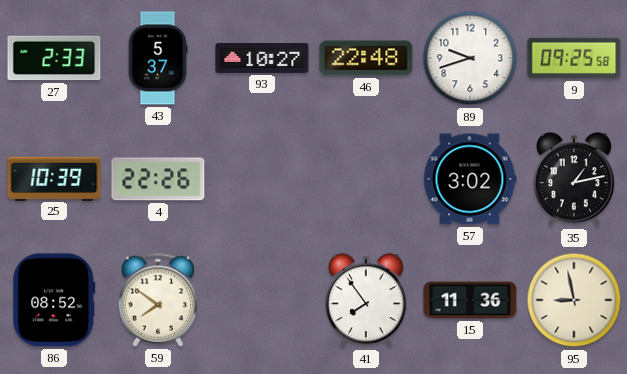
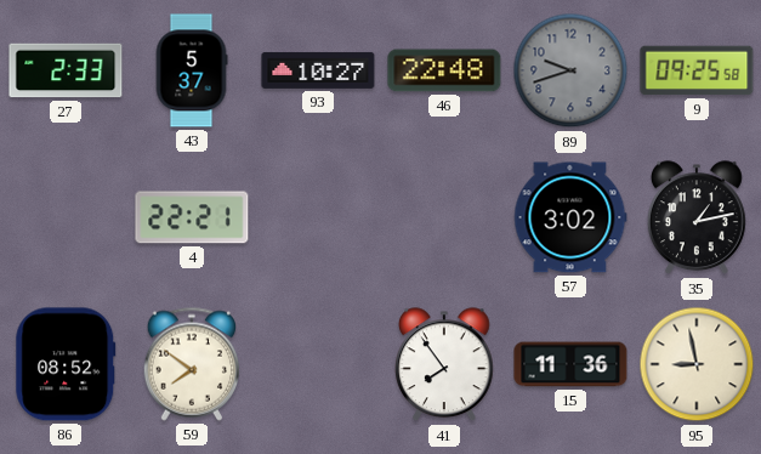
89 dial: white -> grey (570, 70)
25: 10:39 -> none (54, 178)
4: 22:26 -> 22:21 (192, 217)
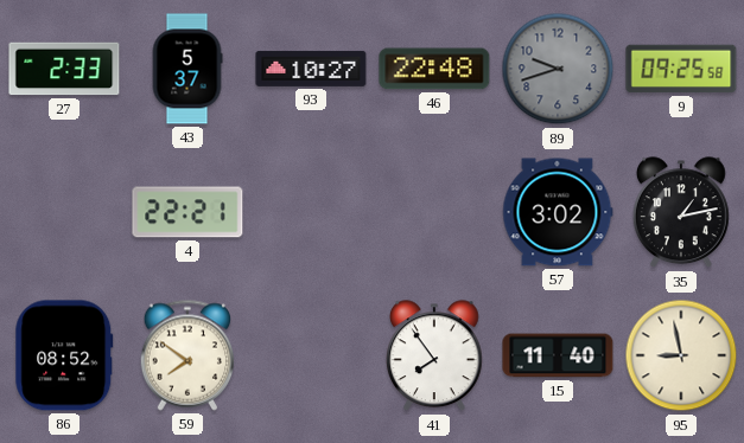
15: 11:36 -> 11:40 (558, 355)
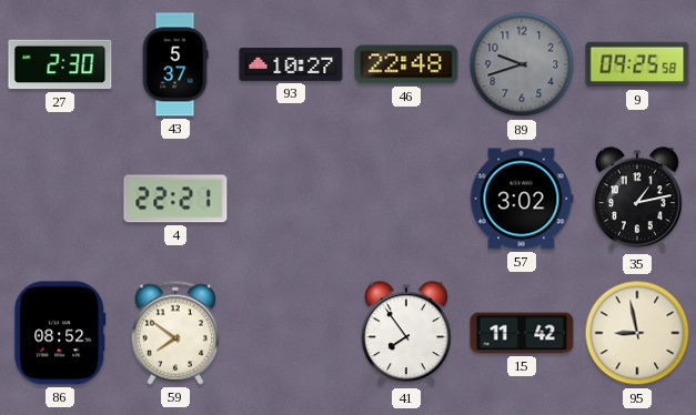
27: 2:33 -> 2:30 (60, 64)
15: 11:40 -> 11:42 (522, 333)
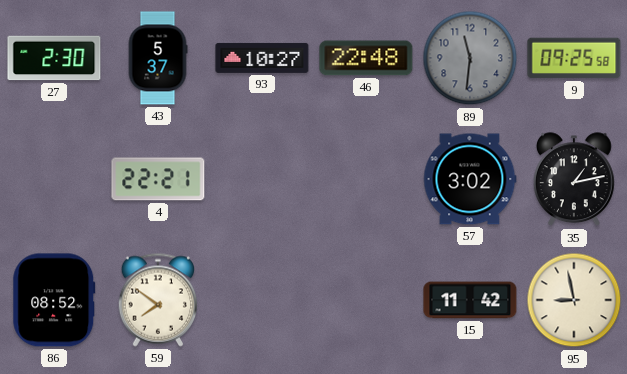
89: 9:42 -> 11:31 (470, 58)
41: 7:54 -> none (407, 334)
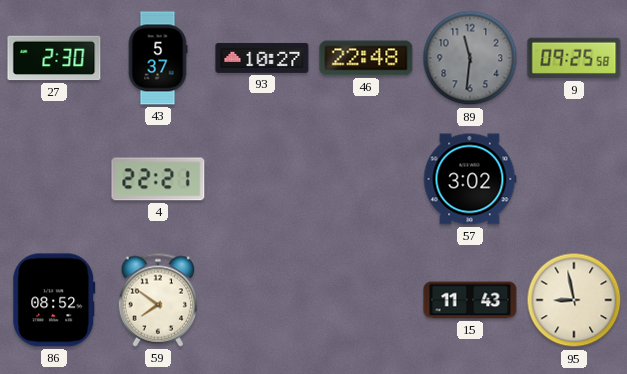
35: 1:13 -> none (575, 180)
15: 11:42 -> 11:43 (470, 300)
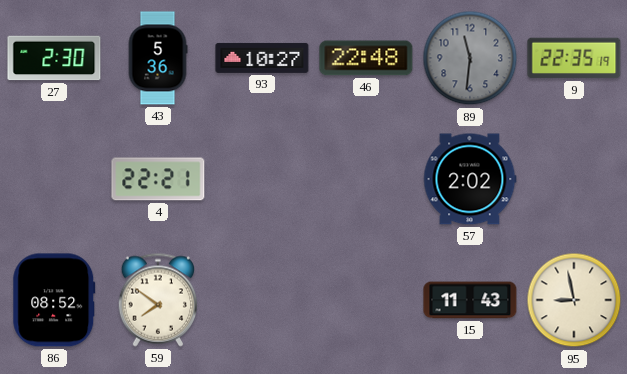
43: 5:37 -> 5:36 (158, 58)
9: 09:25 -> 22:35 (574, 58)
57: 3:02 -> 2:02 (470, 179)
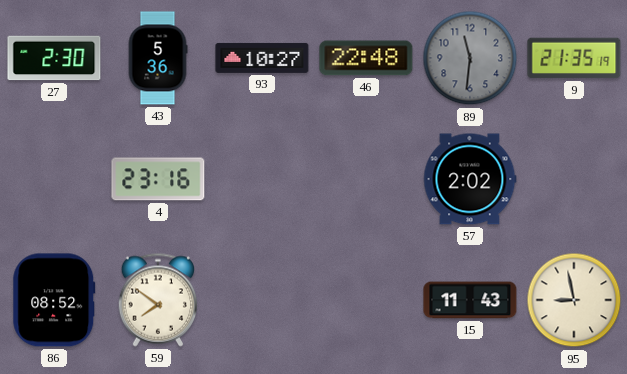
9: 22:35 -> 21:35 (574, 58)
4: 22:21 -> 23:16 (158, 179)
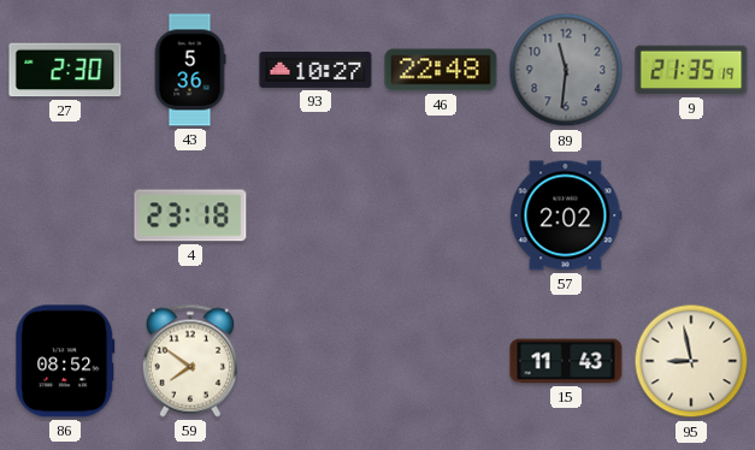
4: 23:16 -> 23:18 (190, 215)
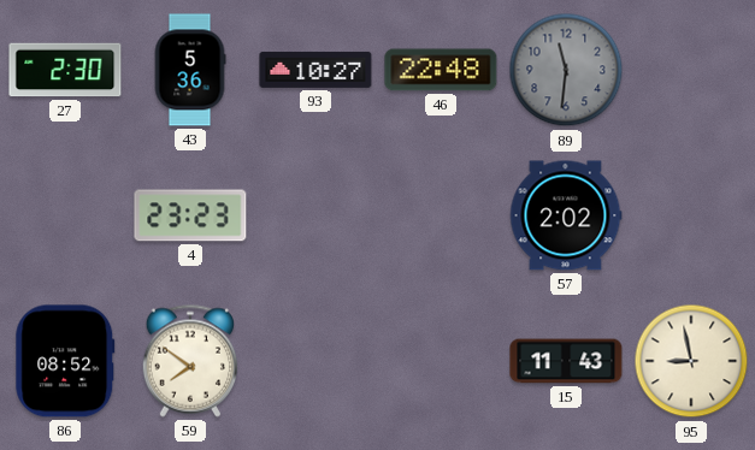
9: 21:35 -> none (691, 70)
4: 23:18 -> 23:23 (190, 215)
